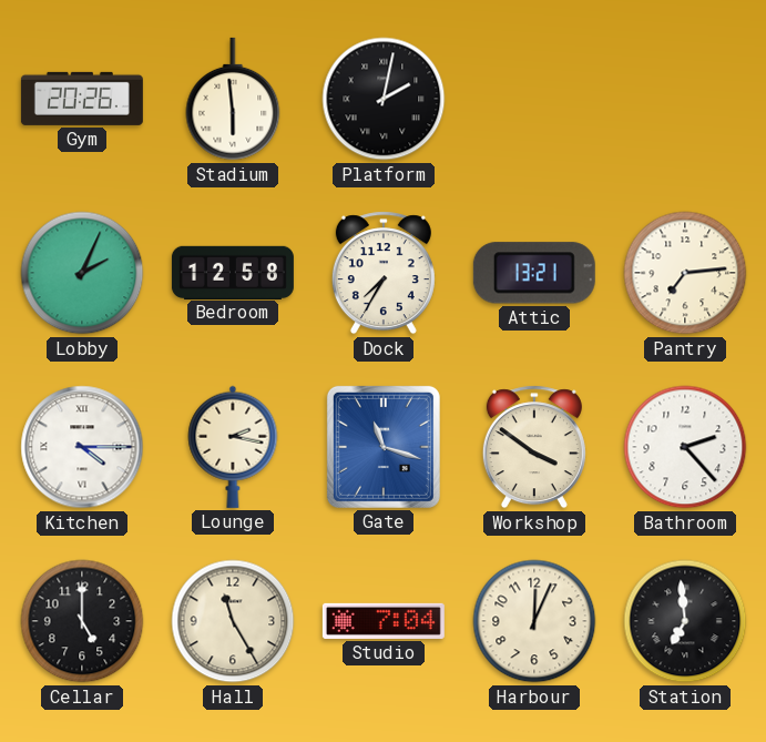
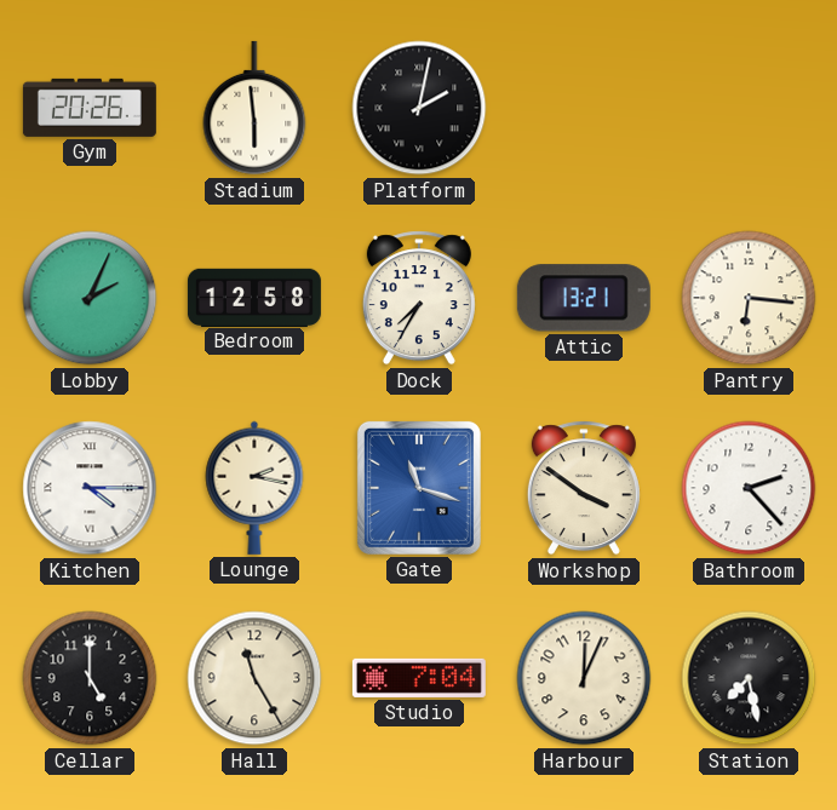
Pantry: 7:14 -> 6:16 (749, 298)
Station: 6:59 -> 7:28 (749, 678)
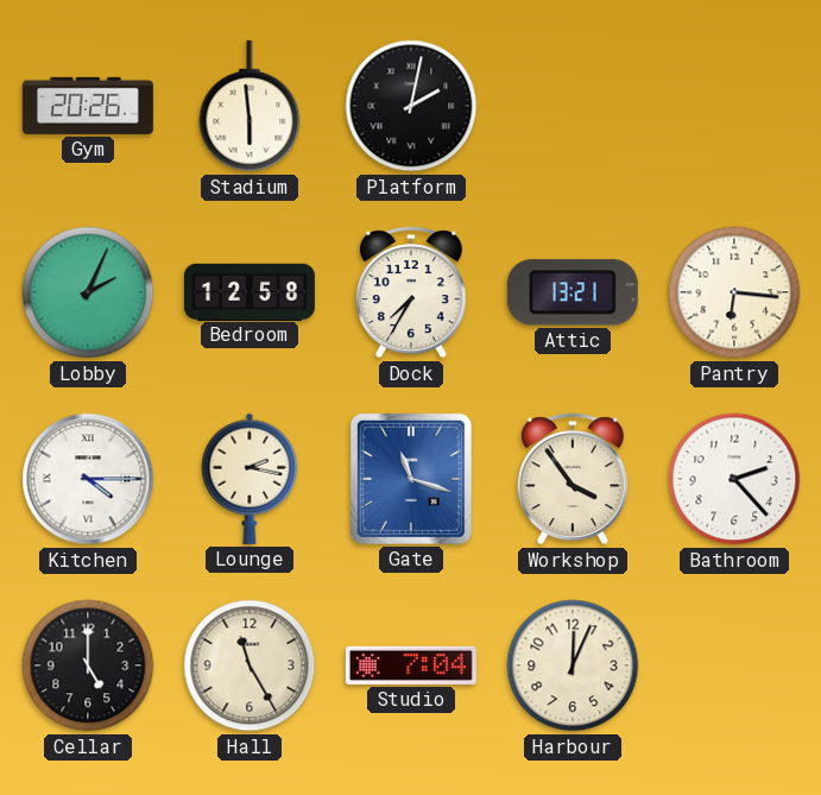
Workshop: 3:51 -> 3:54 (573, 479)
Station: 7:28 -> none (749, 678)
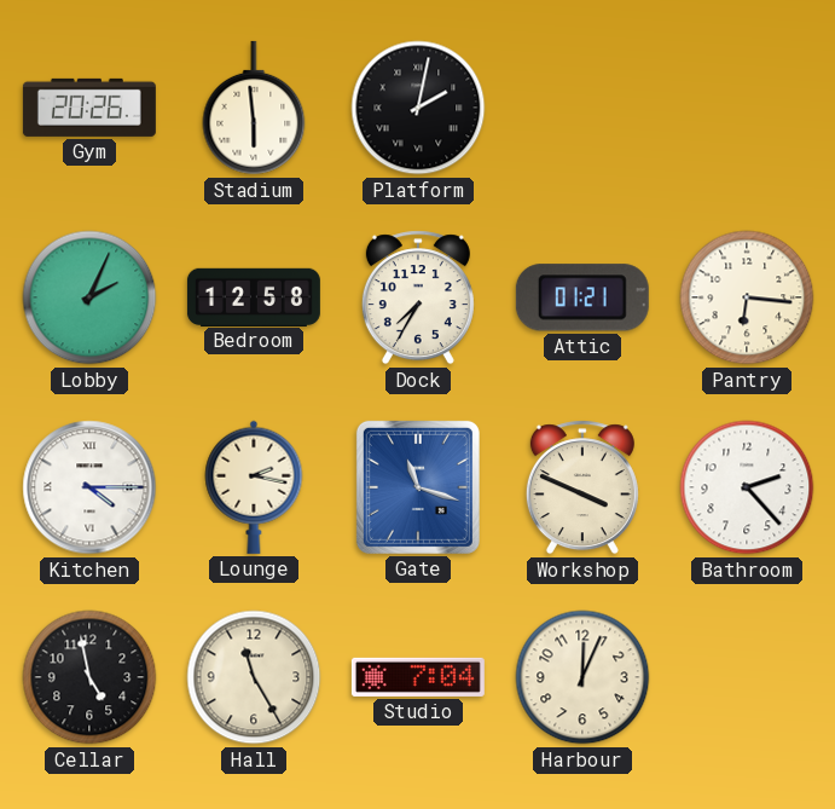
Attic: 13:21 -> 01:21 (582, 297)
Workshop: 3:54 -> 3:49 (582, 487)
Cellar: 5:00 -> 4:58 (89, 677)
